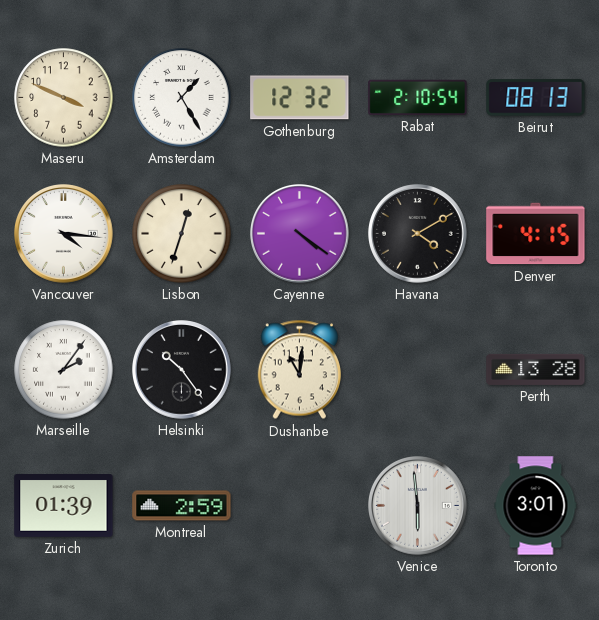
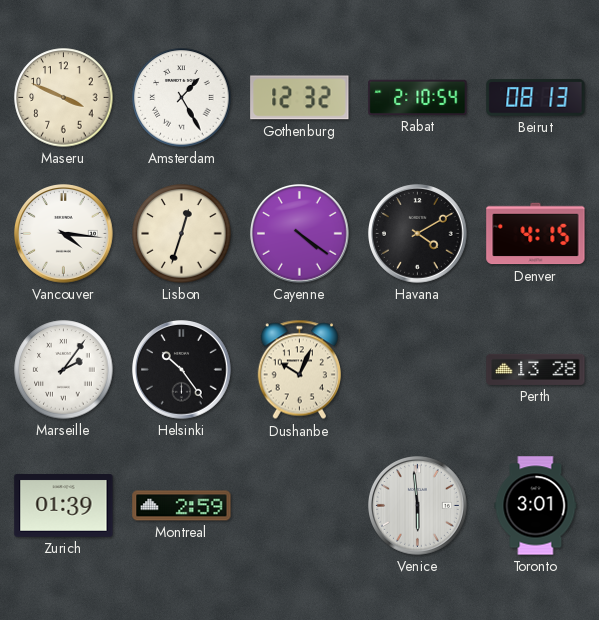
Dushanbe: 11:01 -> 10:04 (299, 370)
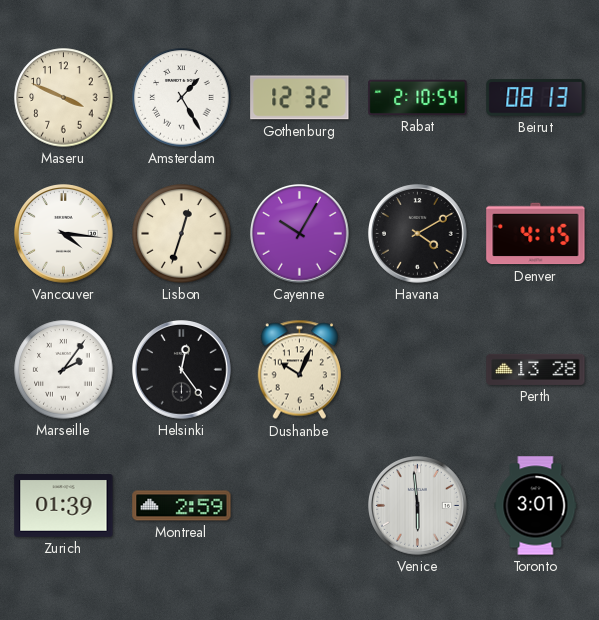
Cayenne: 4:21 -> 10:05 (300, 234)
Helsinki: 10:24 -> 12:24 (182, 370)
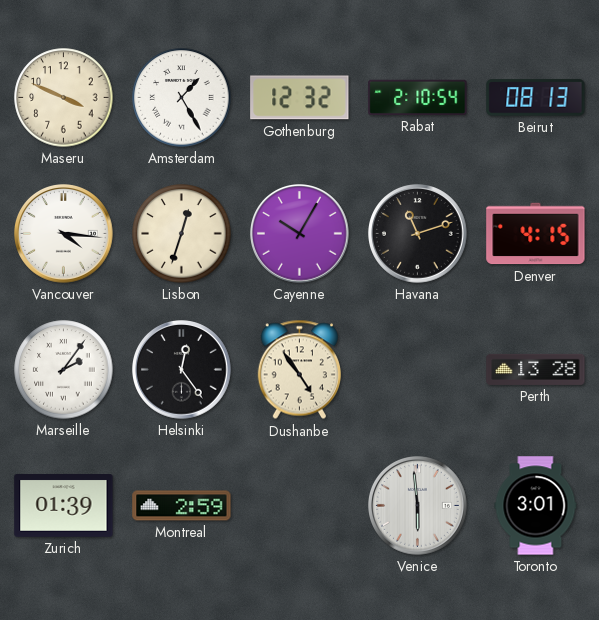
Havana: 4:10 -> 11:12 (418, 234)
Dushanbe: 10:04 -> 4:54 (299, 370)
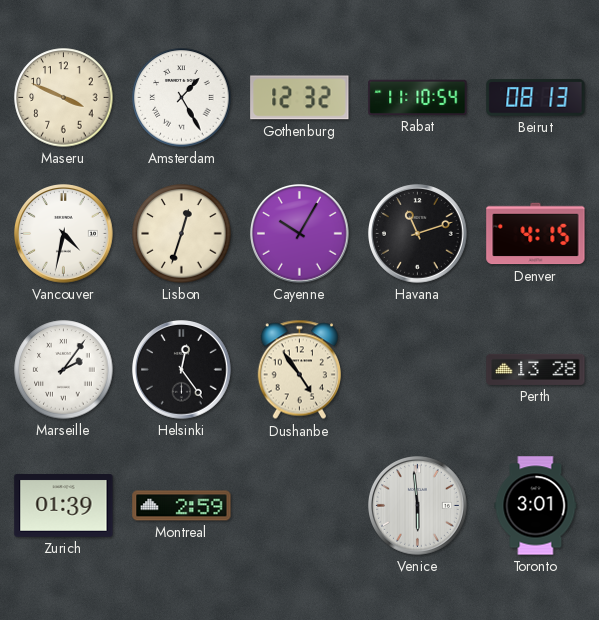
Rabat: 2:10 -> 11:10 (418, 97)
Vancouver: 4:16 -> 4:32 (64, 234)
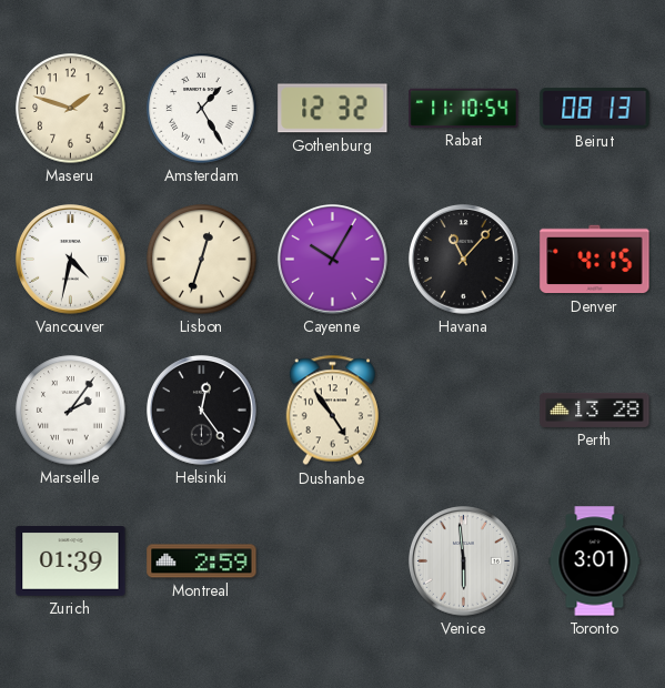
Maseru: 3:49 -> 1:48 (71, 109)
Havana: 11:12 -> 11:07 (464, 260)
